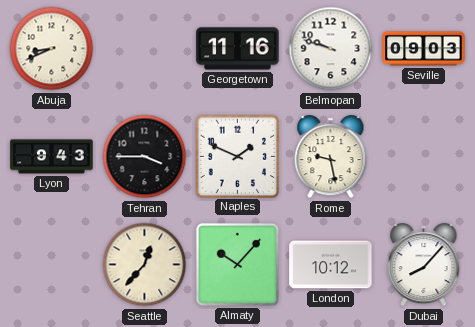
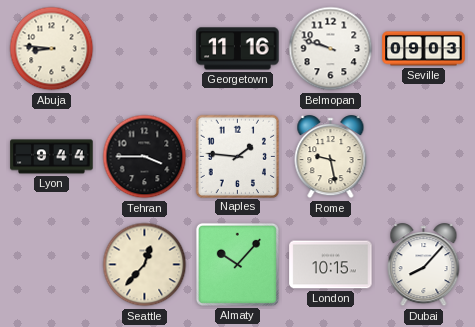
Abuja: 8:41 -> 8:46 (52, 49)
Lyon: 9:43 -> 9:44 (52, 157)
Naples: 1:49 -> 1:46 (237, 156)
London: 10:12 -> 10:15 (331, 265)
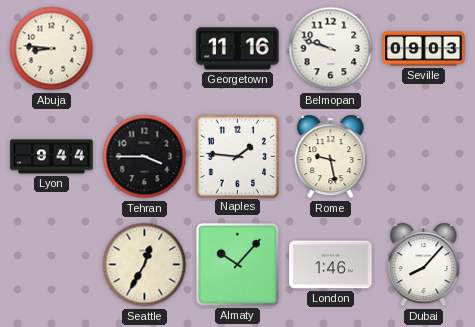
Seattle: 12:37 -> 12:35 (145, 265)
London: 10:15 -> 1:46 (331, 265)
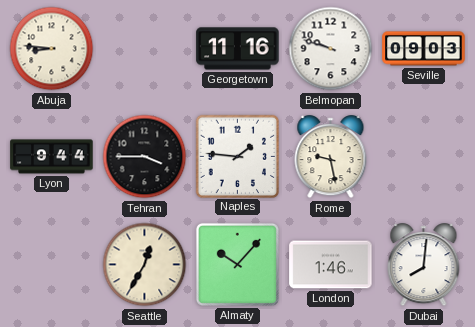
Dubai: 8:07 -> 8:01 (424, 265)
